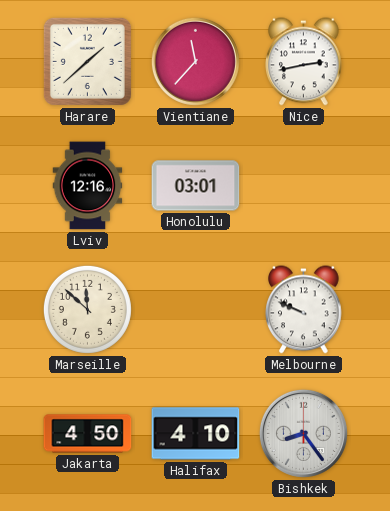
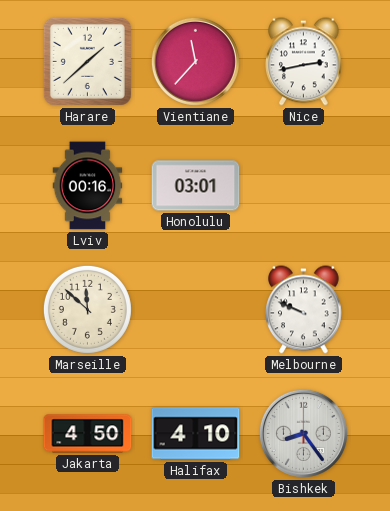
Lviv: 12:16 -> 00:16 (88, 186)
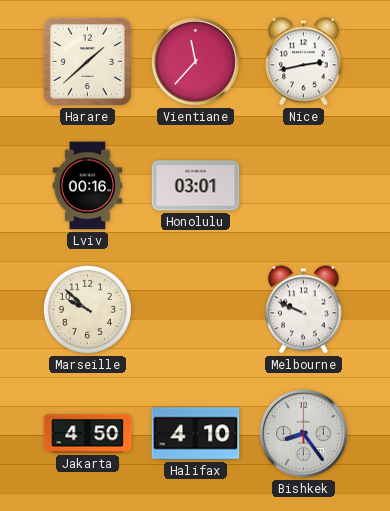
Marseille: 11:52 -> 9:52 (87, 309)
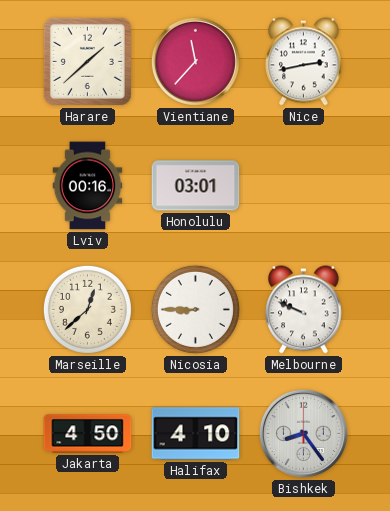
Marseille: 9:52 -> 12:38 (87, 309)
Nicosia: none -> 8:45 (195, 309)
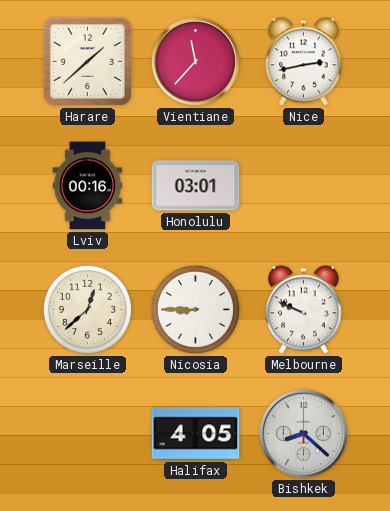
Jakarta: 4:50 -> none (88, 434)
Halifax: 4:10 -> 4:05 (196, 434)
Bishkek: 8:24 -> 8:22 (303, 433)
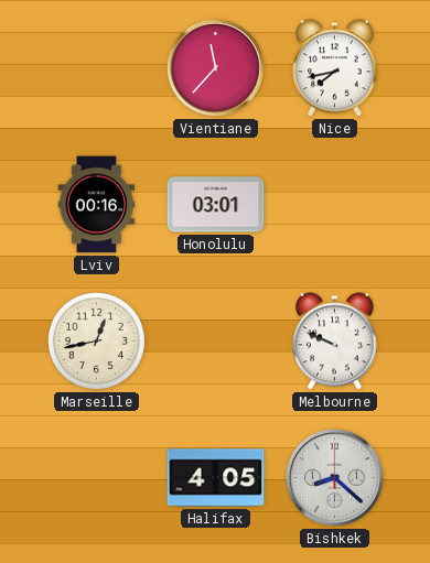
Harare: 1:38 -> none (87, 61)
Nice: 2:43 -> 7:43 (335, 68)
Marseille: 12:38 -> 12:43 (96, 340)
Nicosia: 8:45 -> none (195, 309)
